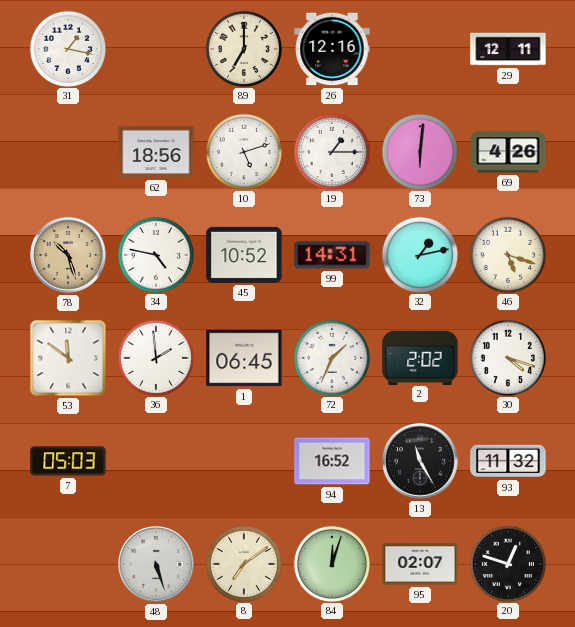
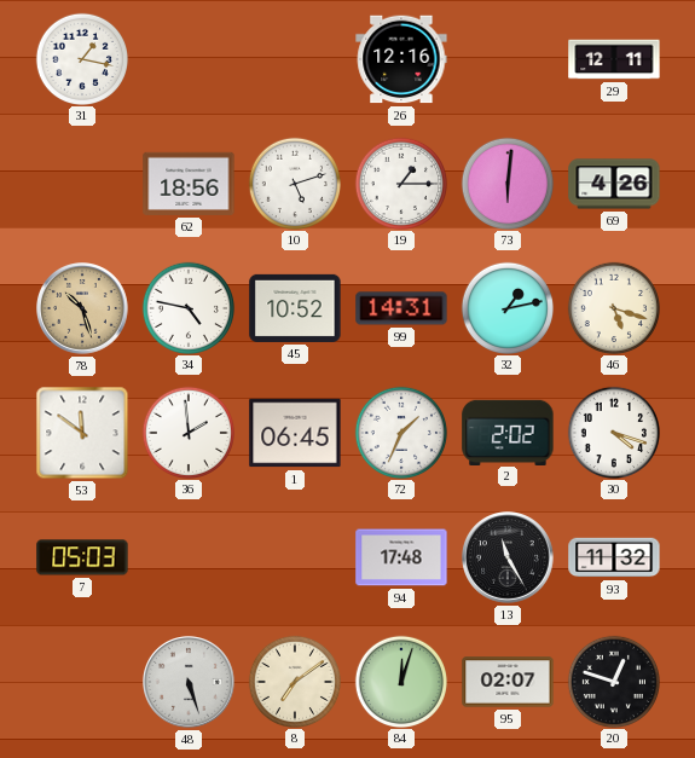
89: 7:00 -> none (243, 48)
94: 16:52 -> 17:48 (401, 557)
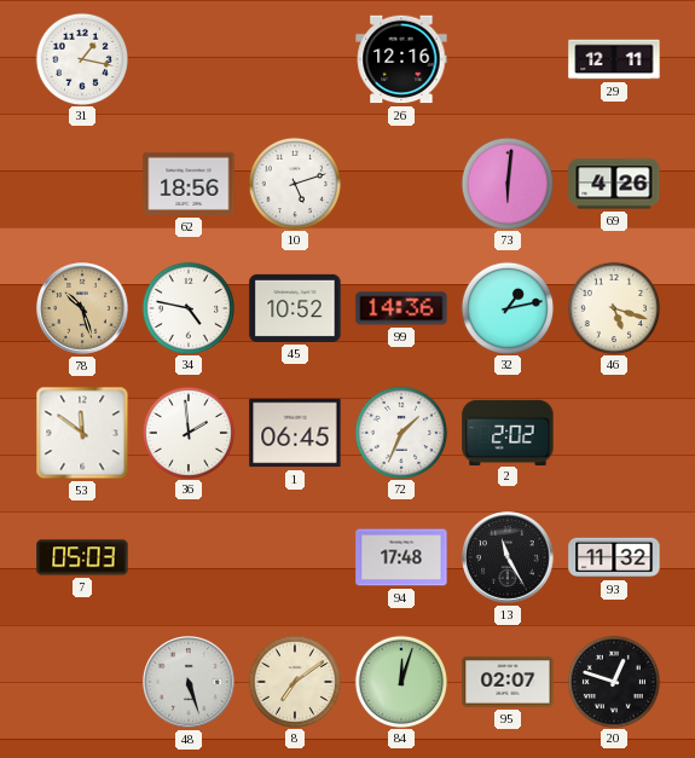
19: 1:15 -> none (400, 183)
99: 14:31 -> 14:36 (401, 308)
30: 4:18 -> none (613, 432)
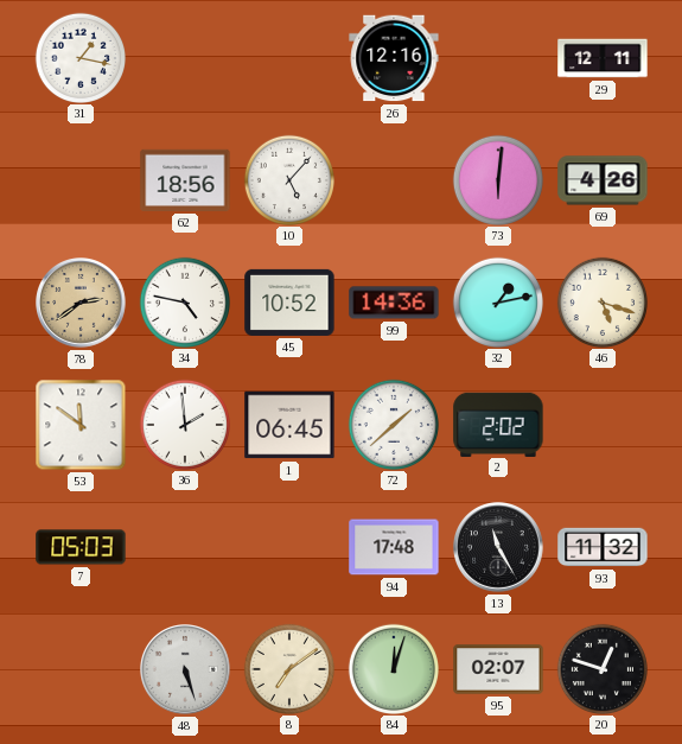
10: 5:12 -> 5:07 (288, 179)
78: 10:27 -> 2:39 (82, 304)
72: 1:34 -> 1:38 (393, 424)
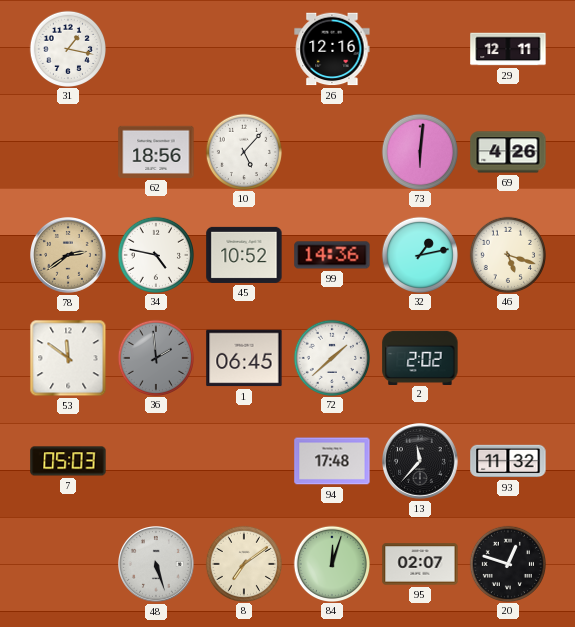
36 dial: white -> grey (155, 357)
13: 11:25 -> 11:37 (421, 462)
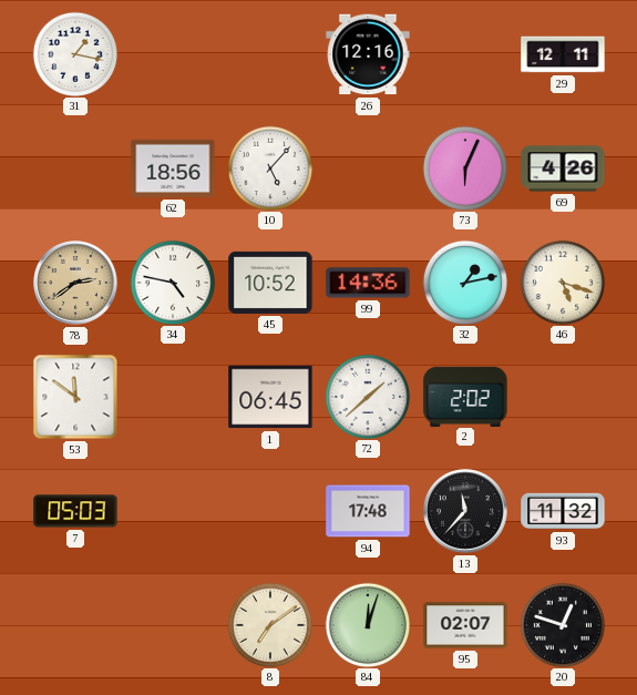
73: 6:01 -> 6:04 (464, 167)
36: 1:59 -> none (155, 357)
48: 5:27 -> none (157, 565)
